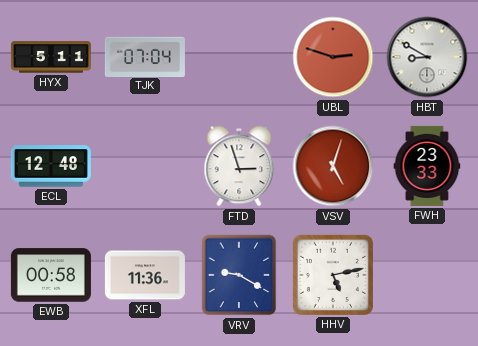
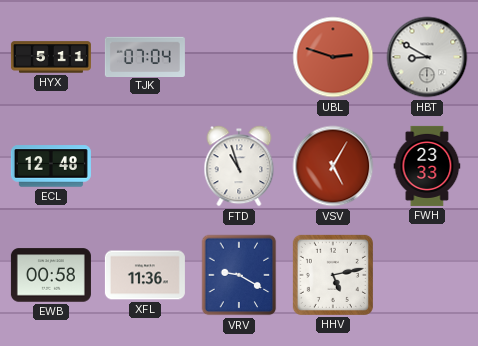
FTD: 2:57 -> 10:57 (239, 166)
VSV: 5:03 -> 5:05 (333, 166)
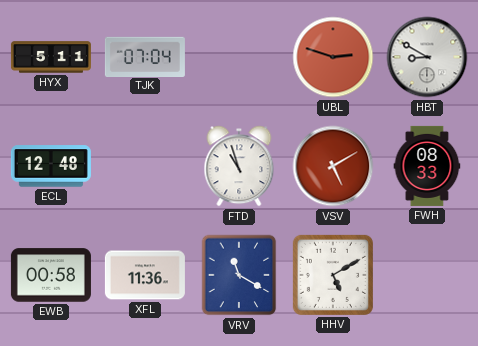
VSV: 5:05 -> 5:10 (333, 166)
FWH: 23:33 -> 08:33 (427, 166)
VRV: 9:20 -> 11:20 (239, 275)
HHV: 5:13 -> 5:10 (333, 275)
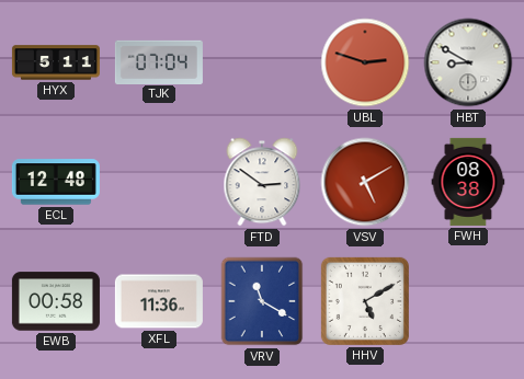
FTD: 10:57 -> 2:51 (262, 182)
FWH: 08:33 -> 08:38 (468, 182)
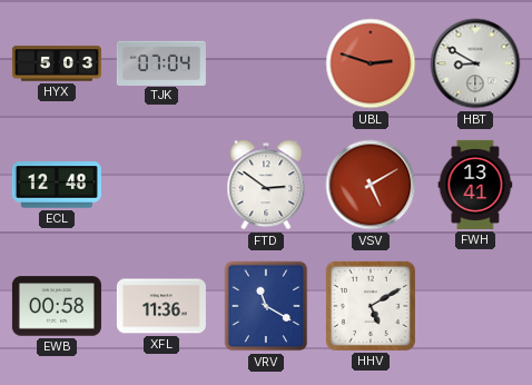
HYX: 5:11 -> 5:03 (57, 63)
FWH: 08:38 -> 13:41 (475, 185)
